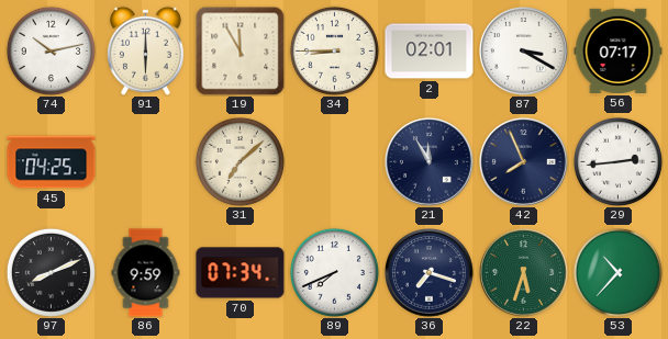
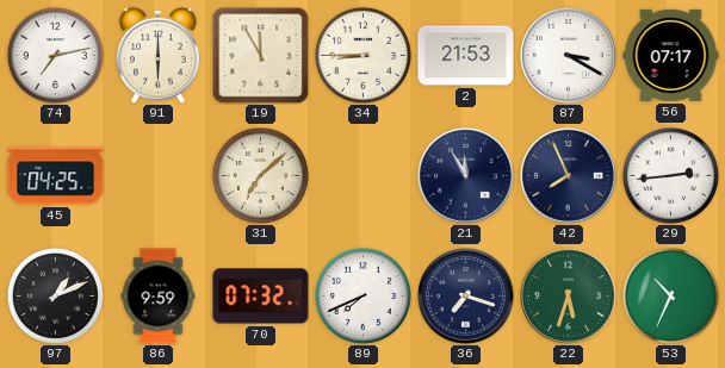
74: 10:13 -> 7:13 (55, 55)
2: 02:01 -> 21:53 (466, 56)
97: 8:11 -> 1:11 (55, 295)
70: 07:34 -> 07:32 (261, 297)
53: 10:37 -> 10:34 (670, 295)
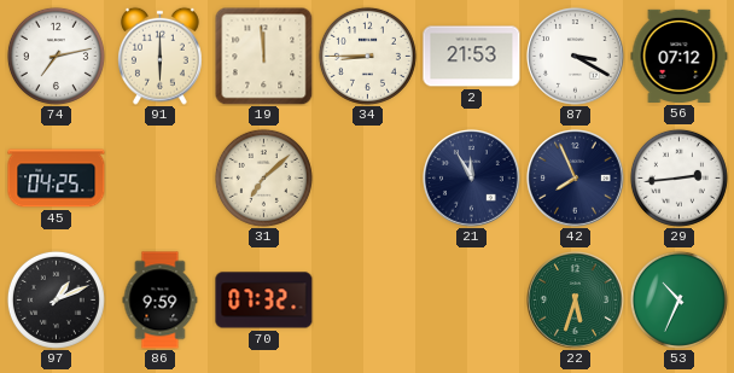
19: 11:55 -> 11:59 (263, 56)
56: 07:17 -> 07:12 (680, 56)
89: 7:41 -> none (362, 295)
36: 7:18 -> none (466, 297)
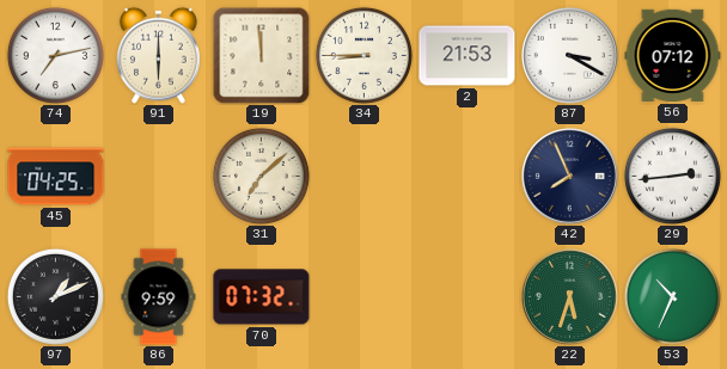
21: 11:55 -> none (472, 179)
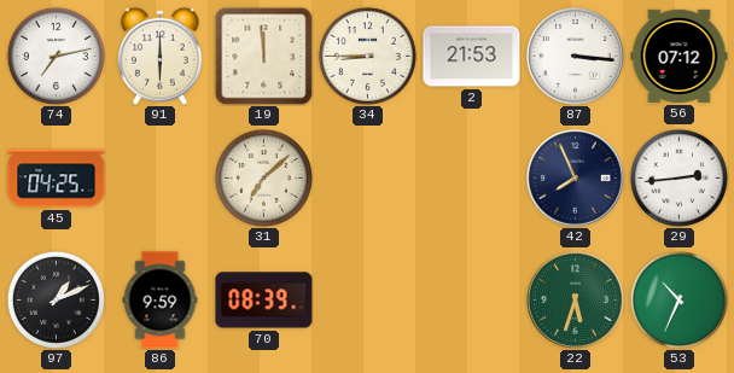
87: 3:20 -> 3:16 (576, 57)
70: 07:32 -> 08:39 (264, 301)
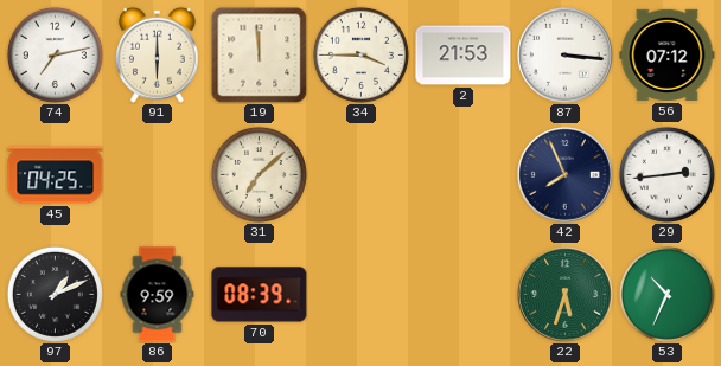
34: 8:45 -> 3:45 (360, 54)
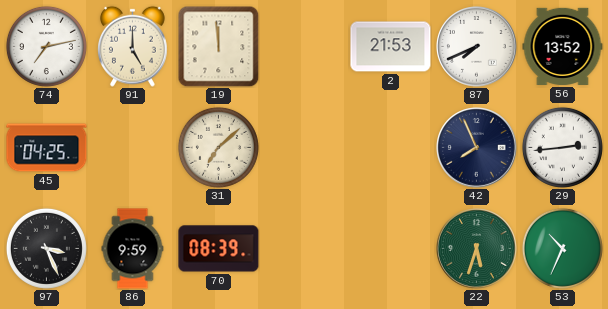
91: 6:00 -> 5:00 (132, 46)
34: 3:45 -> none (360, 54)
87: 3:16 -> 7:41 (477, 47)
56: 07:12 -> 13:52 (563, 46)
97: 1:11 -> 3:26 (46, 248)
